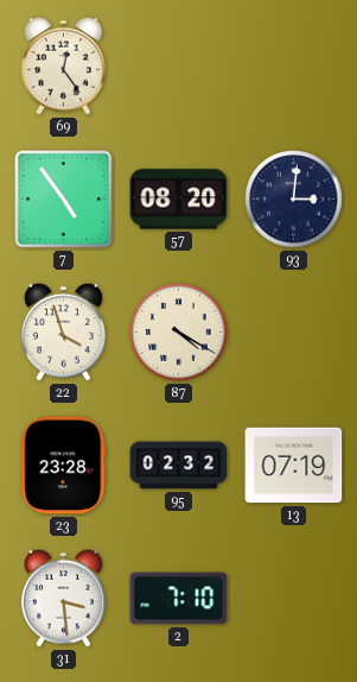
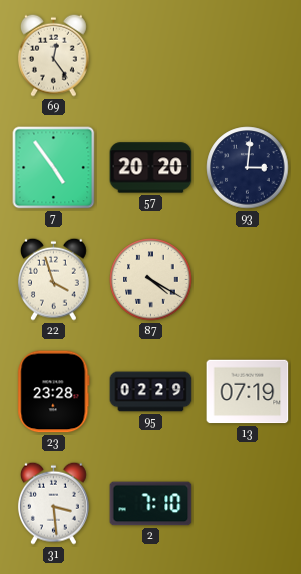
57: 08:20 -> 20:20 (151, 168)
95: 02:32 -> 02:29 (151, 392)
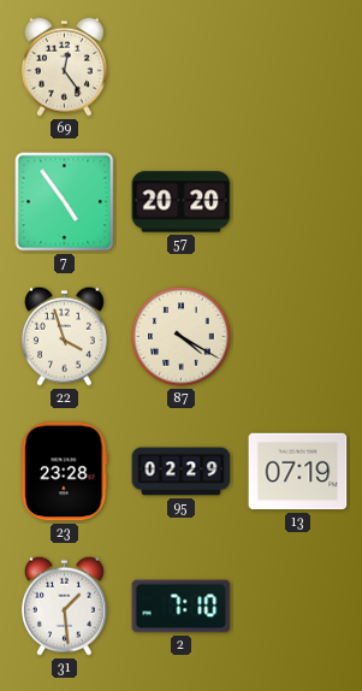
93: 3:01 -> none (248, 168)
31: 3:29 -> 1:29 (64, 606)
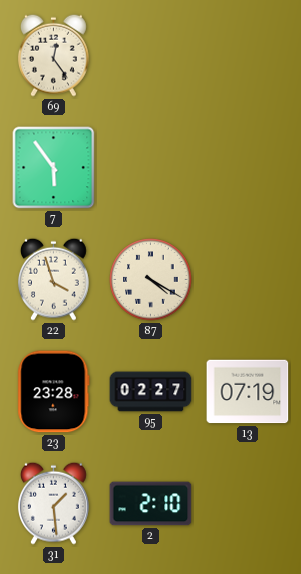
7: 4:54 -> 5:54 (54, 168)
57: 20:20 -> none (182, 202)
95: 02:29 -> 02:27 (151, 392)
2: 7:10 -> 2:10 (151, 504)
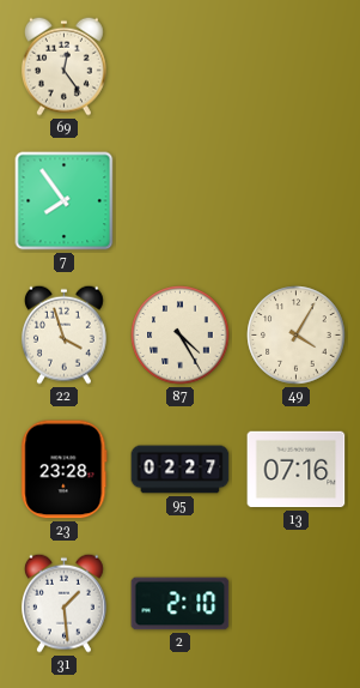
7: 5:54 -> 7:54 (65, 201)
87: 4:20 -> 4:25 (181, 336)
49: none -> 4:05 (297, 336)
13: 07:19 -> 07:16 (297, 470)
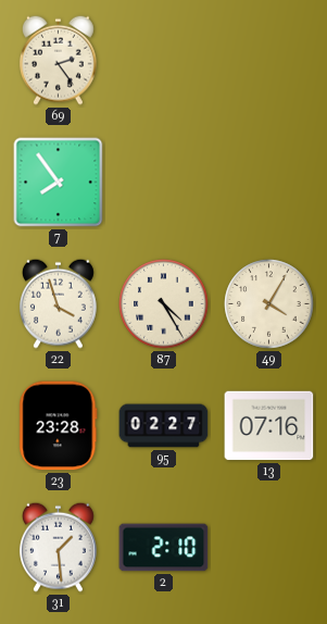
69: 12:24 -> 2:24 (58, 60)
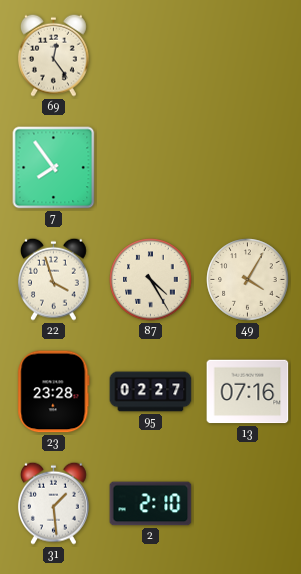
69: 2:24 -> 12:24 (53, 55)
